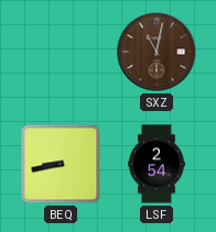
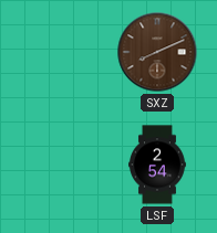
SXZ: 11:02 -> 8:11 (157, 52)
BEQ: 8:43 -> none (61, 164)
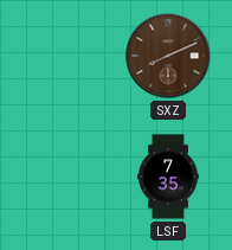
LSF: 2:54 -> 7:35 (169, 177)
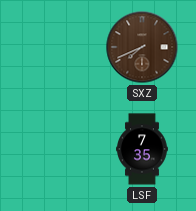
SXZ: 8:11 -> 7:41 (142, 47)
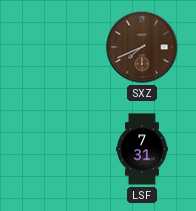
LSF: 7:35 -> 7:31 (143, 149)
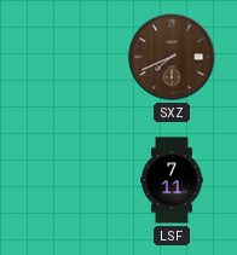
LSF: 7:31 -> 7:11 (173, 180)
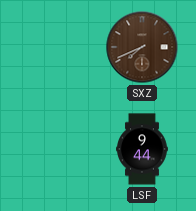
LSF: 7:11 -> 9:44 (143, 149)
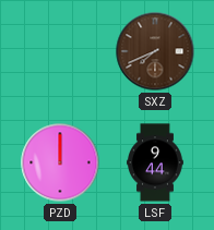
PZD: none -> 12:00 (60, 162)
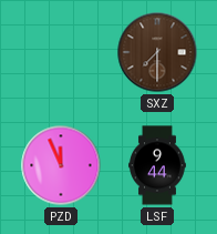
SXZ: 7:41 -> 7:30 (157, 52)
PZD: 12:00 -> 11:56 (61, 165)
